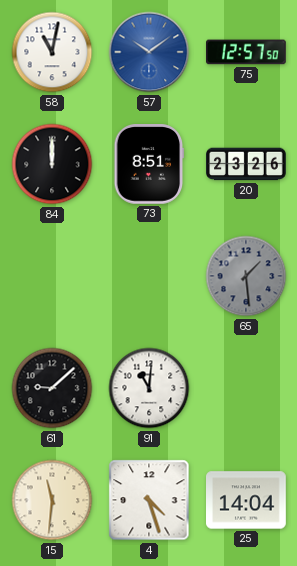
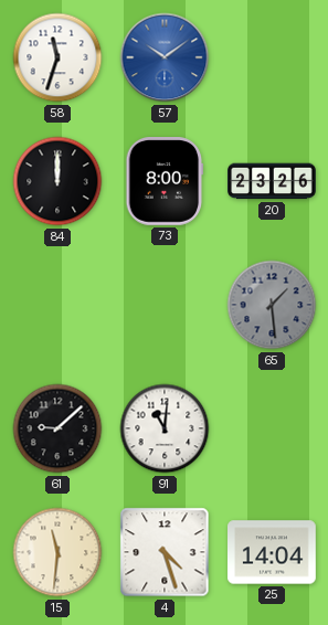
58: 11:02 -> 11:33 (57, 57)
75: 12:57 -> none (247, 52)
73: 8:51 -> 8:00 (165, 182)
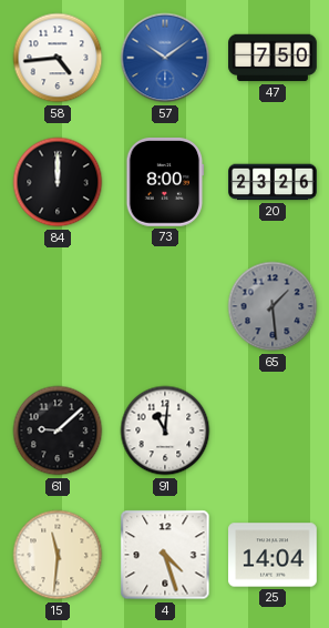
58: 11:33 -> 4:44 (58, 58)
47: none -> 7:50 (273, 58)
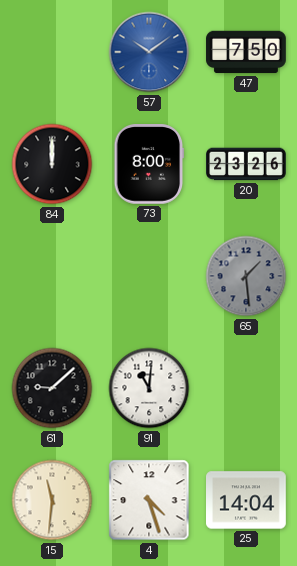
58: 4:44 -> none (58, 58)
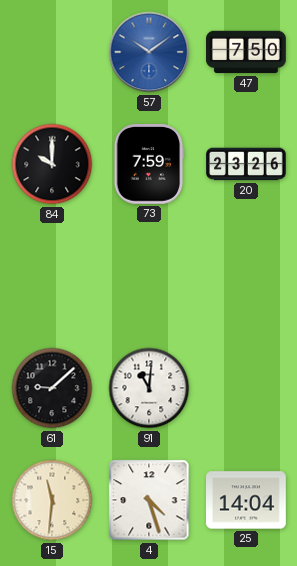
84: 12:00 -> 10:00 (52, 164)
73: 8:00 -> 7:59 (149, 165)
65: 1:29 -> none (246, 276)
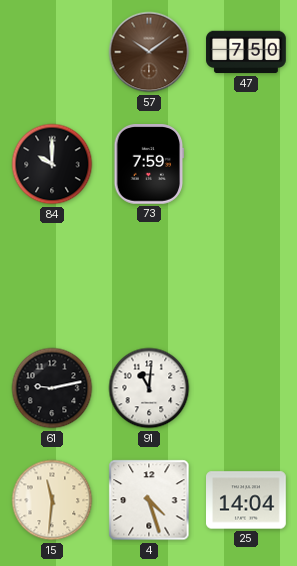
57 dial: blue -> brown (149, 52)
20: 23:26 -> none (246, 164)
61: 9:08 -> 9:13 (52, 388)
